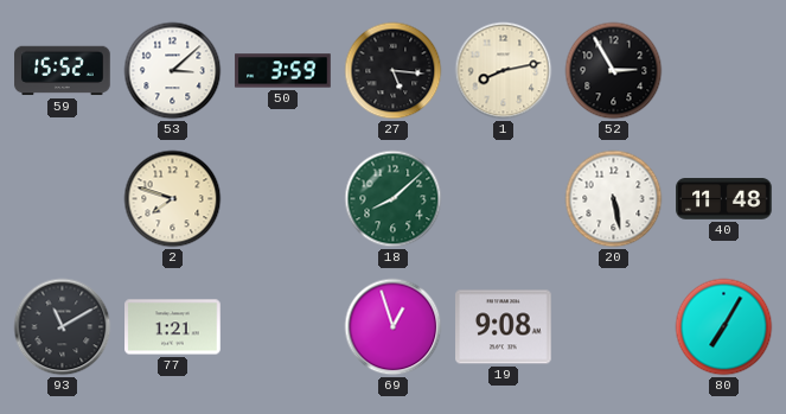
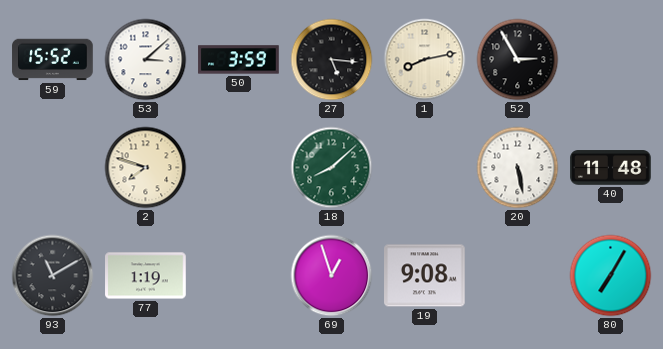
77: 1:21 -> 1:19 (146, 276)
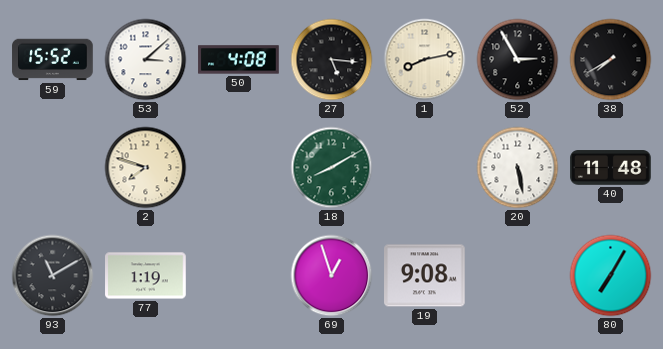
50: 3:59 -> 4:08 (239, 60)
38: none -> 7:40 (611, 60)
18: 8:08 -> 8:10 (332, 168)
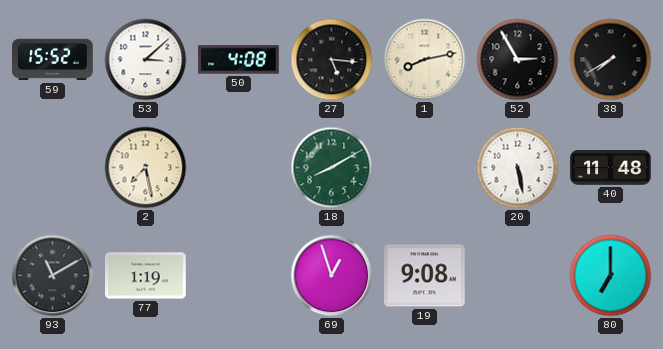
2: 7:48 -> 7:28 (146, 168)
80: 7:05 -> 7:00 (611, 276)
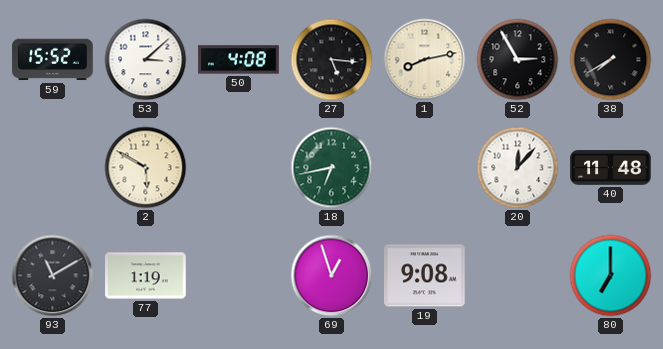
2: 7:28 -> 5:50 (146, 168)
18: 8:10 -> 6:43 (332, 168)
20: 5:28 -> 12:07 (518, 168)
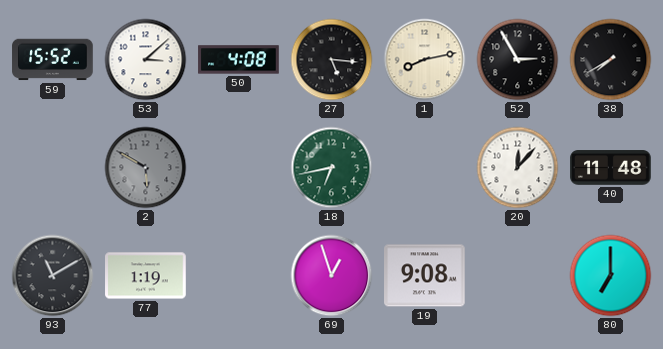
2 dial: cream -> grey (146, 168)
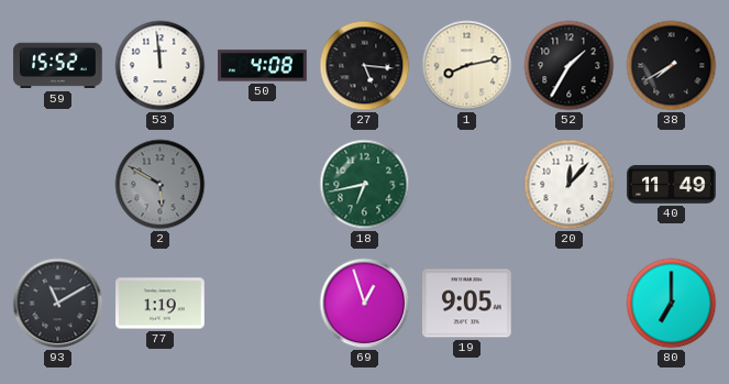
53: 3:08 -> 11:59 (161, 66)
52: 2:55 -> 1:35 (570, 66)
40: 11:48 -> 11:49 (672, 185)
19: 9:08 -> 9:05 (467, 304)
